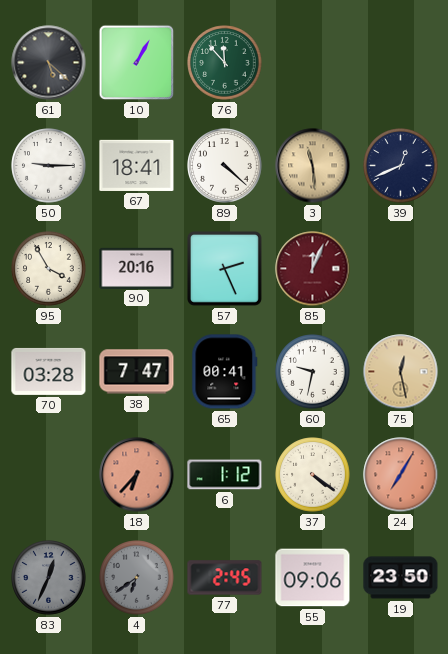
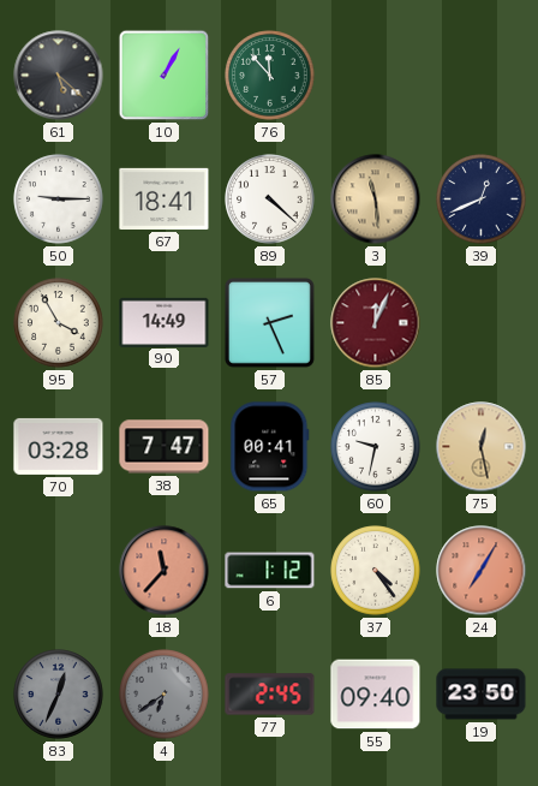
90: 20:16 -> 14:49 (165, 322)
18: 6:37 -> 11:37 (165, 571)
37: 4:21 -> 4:24 (376, 571)
55: 09:06 -> 09:40 (376, 695)
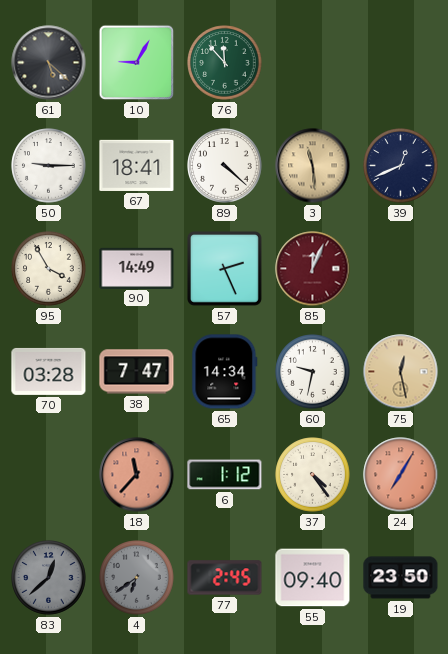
10: 1:05 -> 9:05 (137, 63)
65: 00:41 -> 14:34 (225, 372)
83: 12:34 -> 12:38 (49, 578)
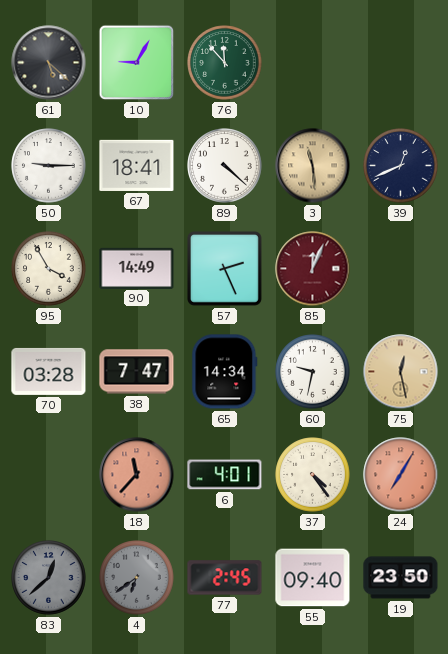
6: 1:12 -> 4:01 (225, 475)
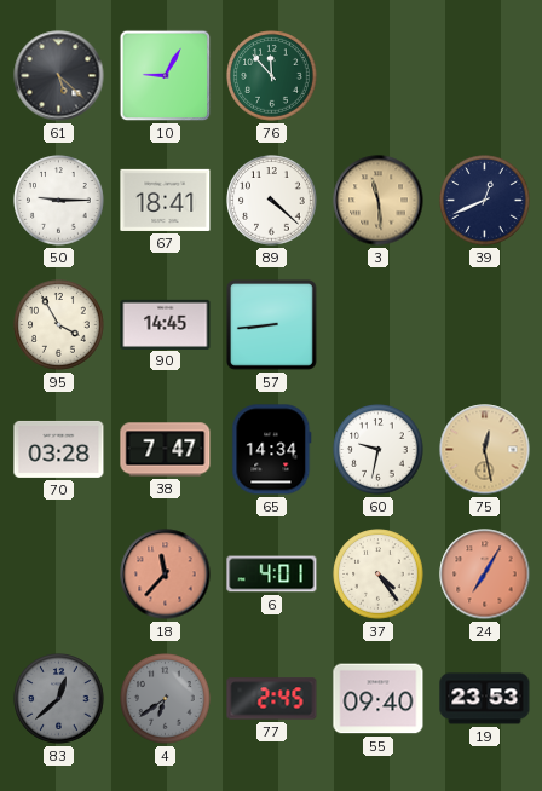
90: 14:49 -> 14:45 (166, 324)
57: 2:26 -> 8:44 (271, 324)
85: 12:04 -> none (313, 269)
19: 23:50 -> 23:53 (485, 699)
